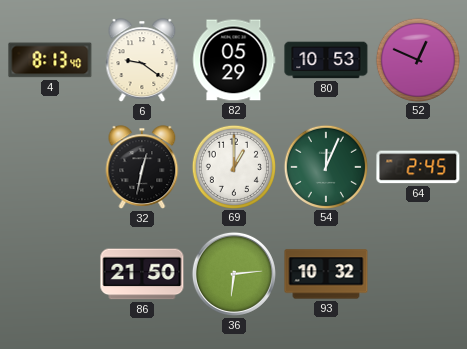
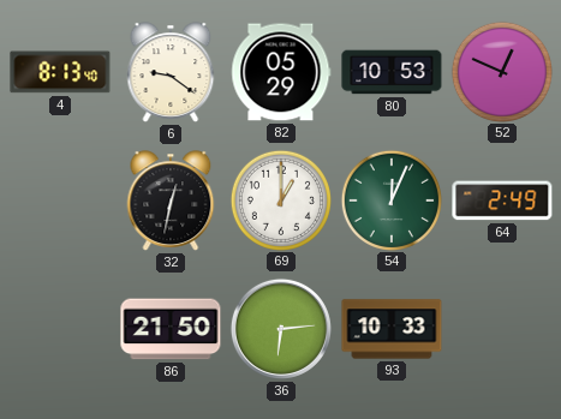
64: 2:45 -> 2:49 (502, 200)
93: 10:32 -> 10:33 (392, 329)
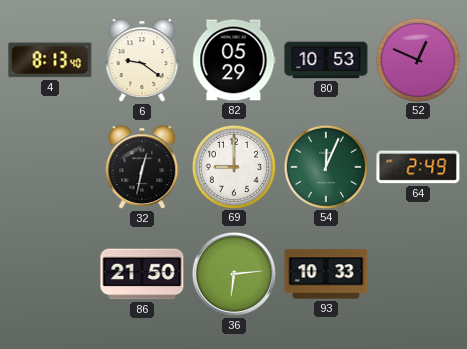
69: 1:00 -> 9:00 (233, 166)
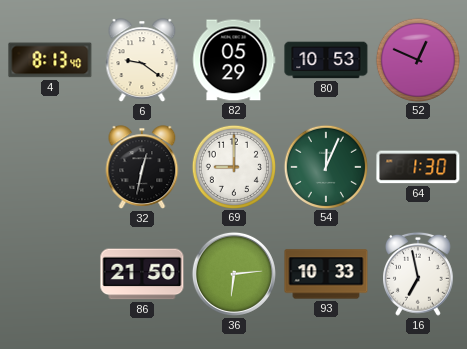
64: 2:49 -> 1:30 (418, 167)
16: none -> 6:58 (419, 274)
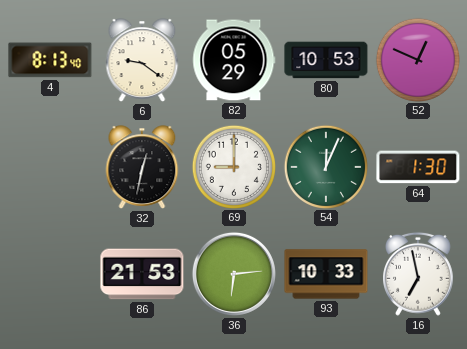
86: 21:50 -> 21:53 (142, 274)
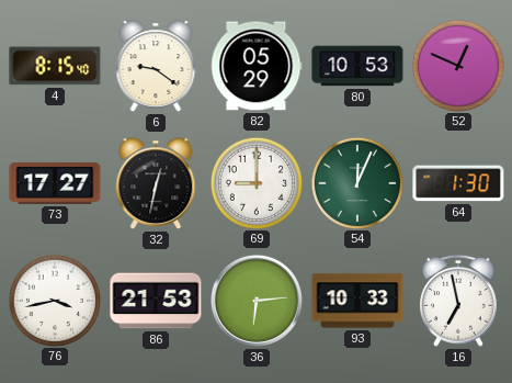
4: 8:13 -> 8:15 (55, 66)
73: none -> 17:27 (55, 183)
76: none -> 3:43 (54, 300)
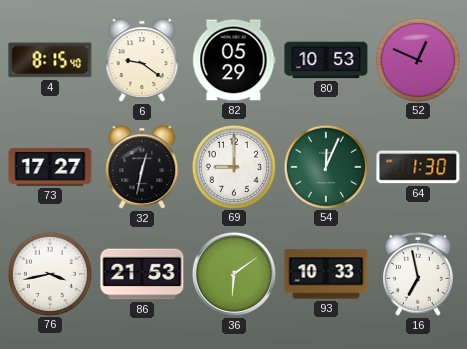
36: 6:14 -> 6:09 (234, 274)
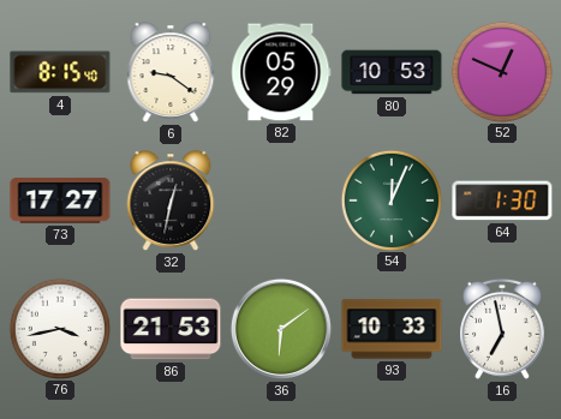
69: 9:00 -> none (233, 166)
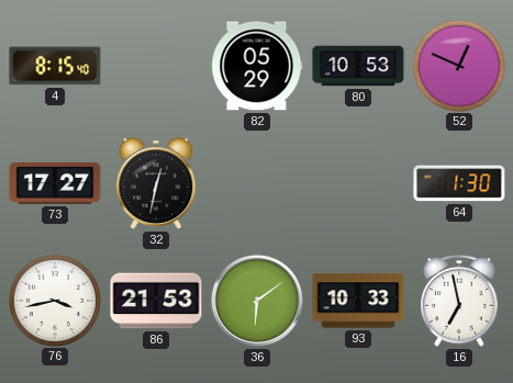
6: 9:21 -> none (171, 72)
54: 12:04 -> none (390, 199)
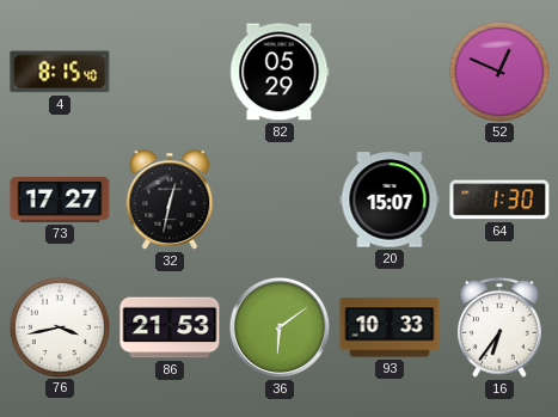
80: 10:53 -> none (358, 66)
20: none -> 15:07 (390, 200)
16: 6:58 -> 6:36 (501, 327)
